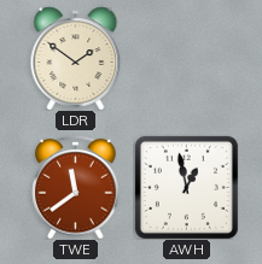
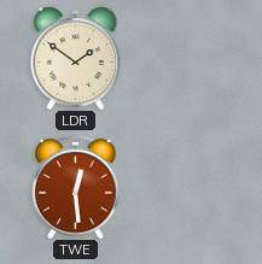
TWE: 11:39 -> 12:29 (76, 187)
AWH: 12:58 -> none (186, 187)
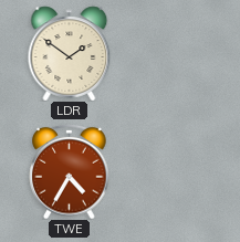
TWE: 12:29 -> 4:35 (70, 171)
